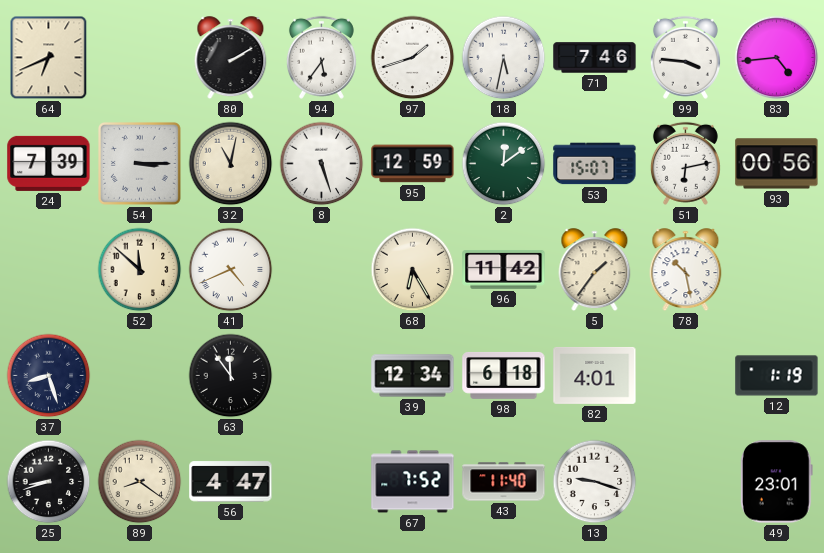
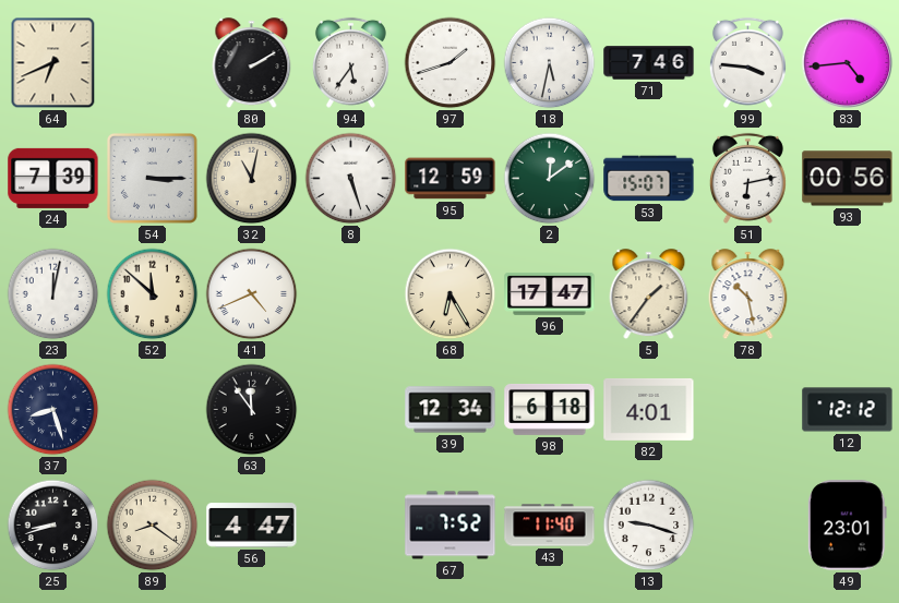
23: none -> 12:02 (53, 294)
96: 11:42 -> 17:47 (550, 294)
12: 1:19 -> 12:12 (848, 410)
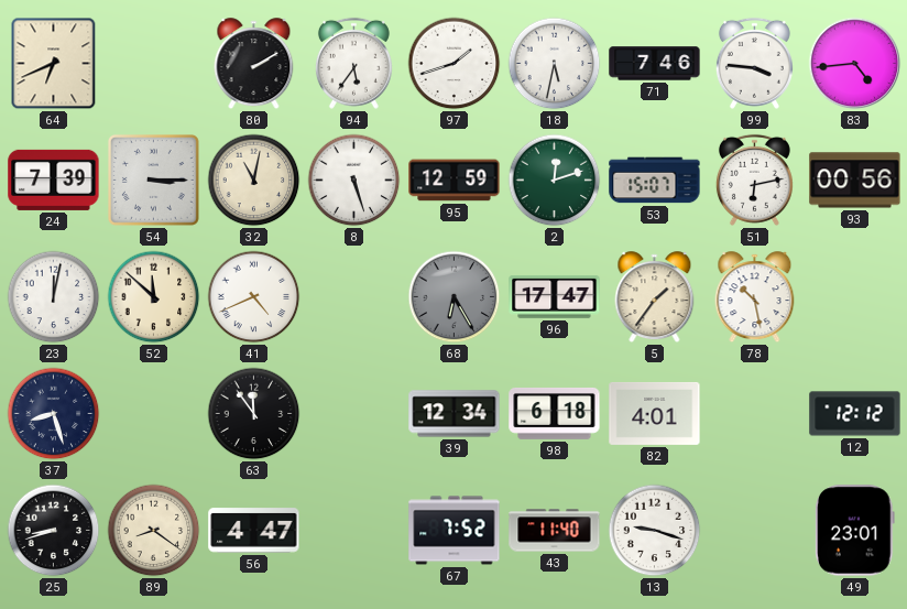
2: 12:09 -> 12:12 (555, 181)
68 dial: cream -> grey (455, 297)
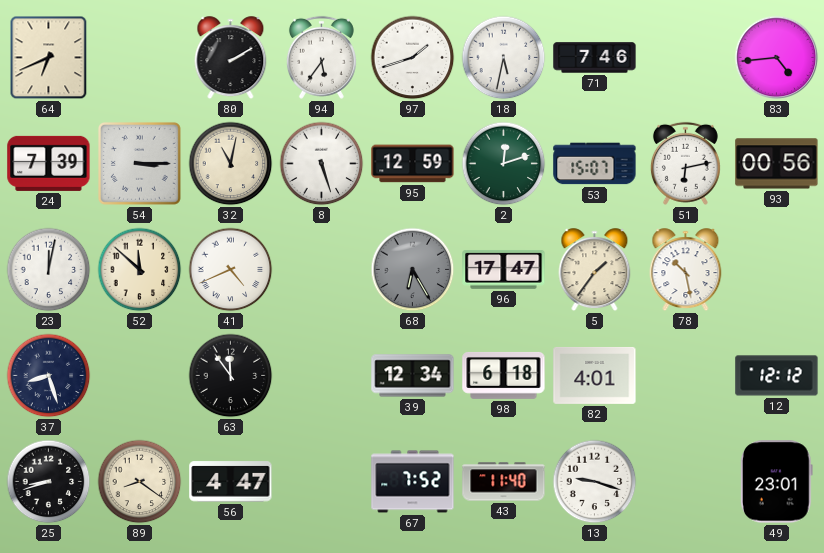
99: 3:46 -> none (754, 63)
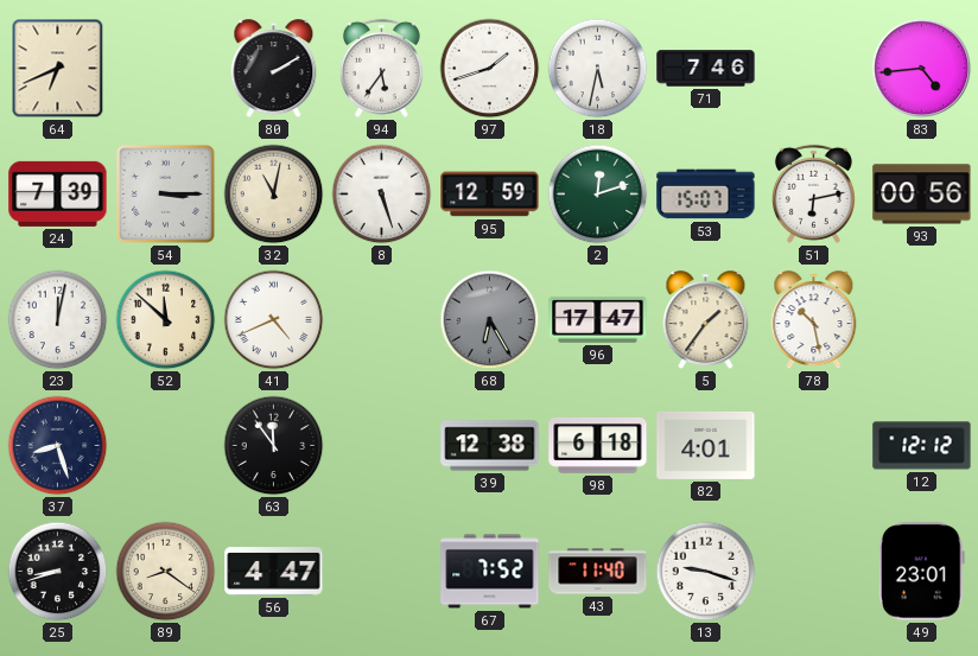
39: 12:34 -> 12:38 (490, 446)
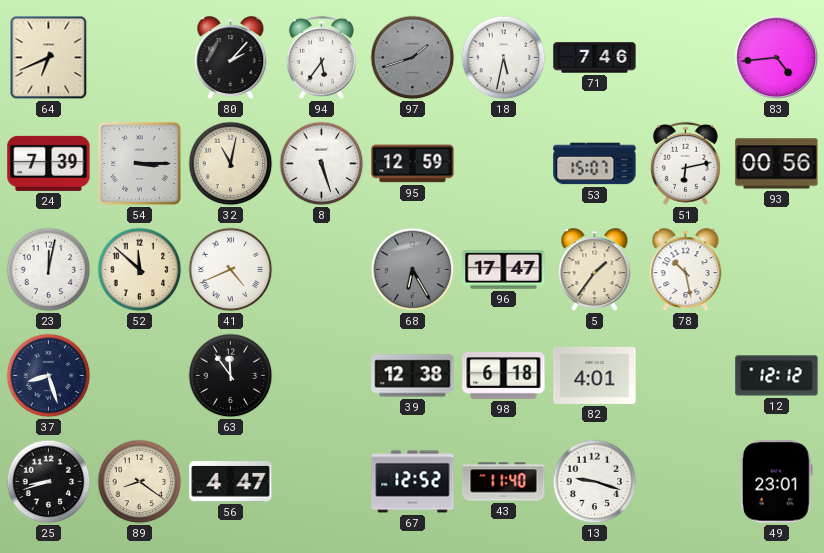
80: 2:10 -> 2:07 (231, 58)
97 dial: white -> grey (413, 58)
2: 12:12 -> none (598, 195)
67: 7:52 -> 12:52 (413, 482)
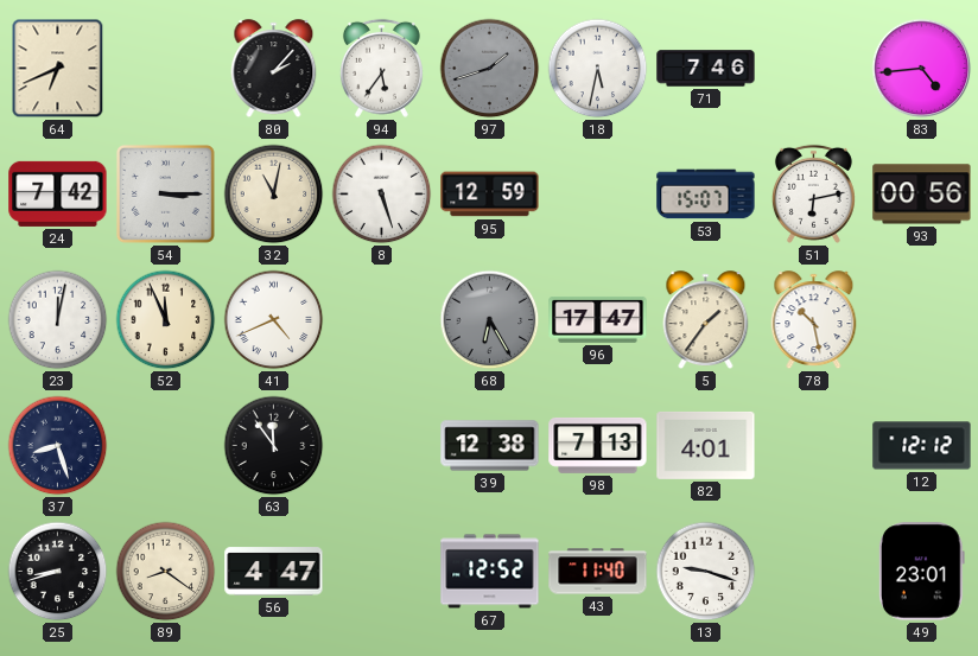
24: 7:39 -> 7:42 (58, 193)
52: 11:52 -> 11:56 (166, 320)
98: 6:18 -> 7:13 (598, 445)
